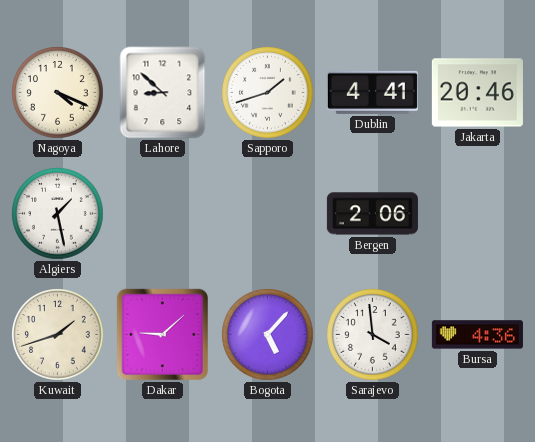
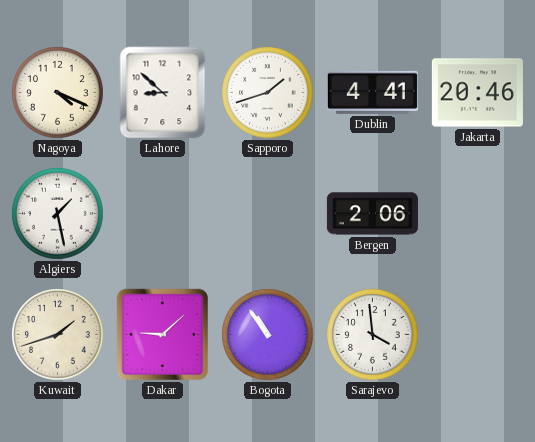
Bogota: 5:07 -> 10:54 (268, 335)
Bursa: 4:36 -> none (477, 335)
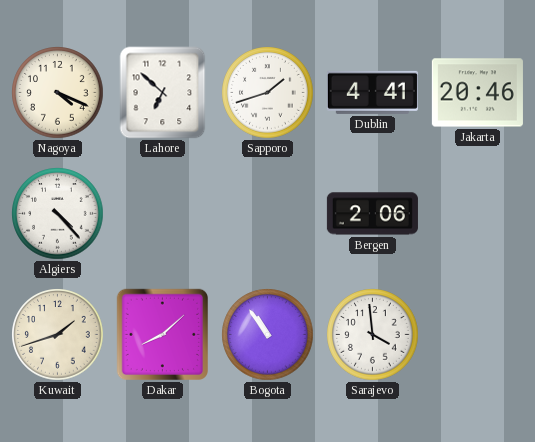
Lahore: 8:52 -> 6:52 (163, 93)
Algiers: 1:28 -> 4:23 (58, 214)
Dakar: 9:08 -> 8:08 (163, 335)
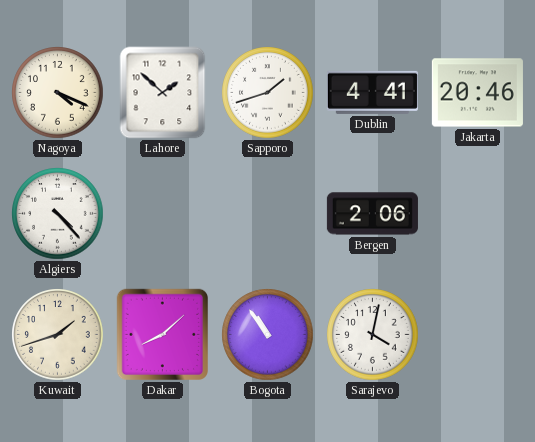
Lahore: 6:52 -> 1:52 (163, 93)
Sarajevo: 3:59 -> 4:02 (373, 335)
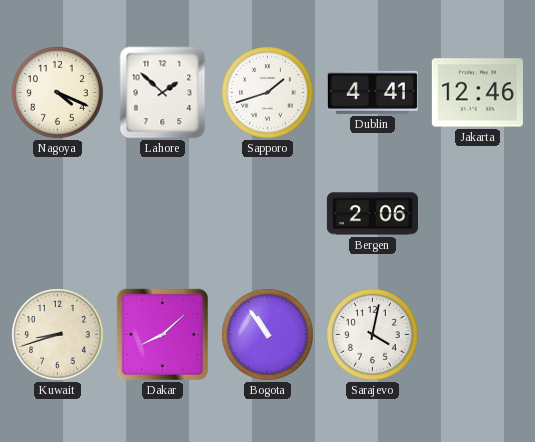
Jakarta: 20:46 -> 12:46 (477, 93)
Algiers: 4:23 -> none (58, 214)
Kuwait: 1:42 -> 8:42 (58, 335)
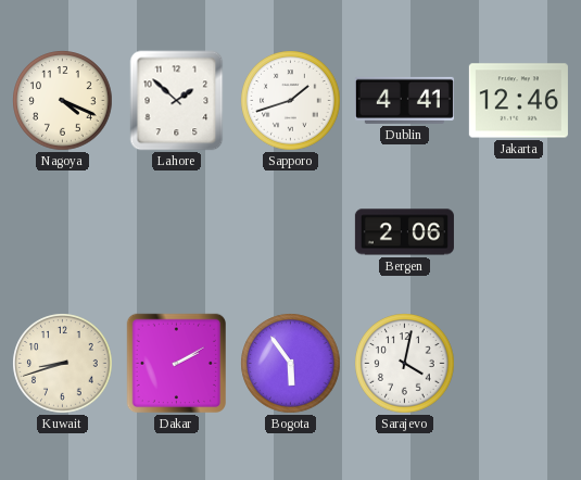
Dakar: 8:08 -> 2:10 (177, 364)
Bogota: 10:54 -> 5:54 (291, 364)
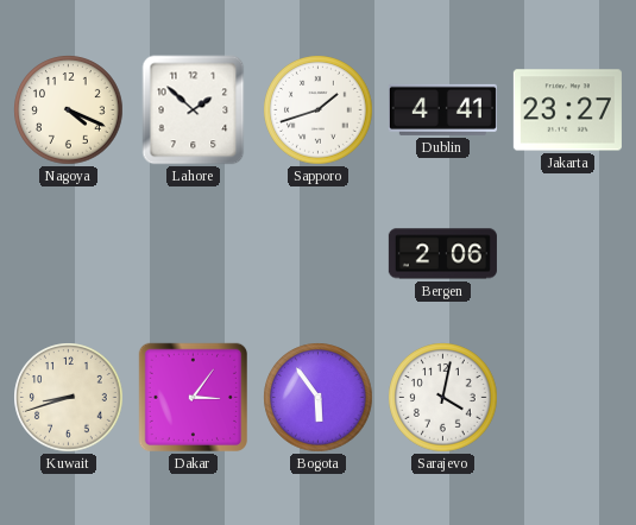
Jakarta: 12:46 -> 23:27 (567, 110)
Dakar: 2:10 -> 3:06 (194, 398)
